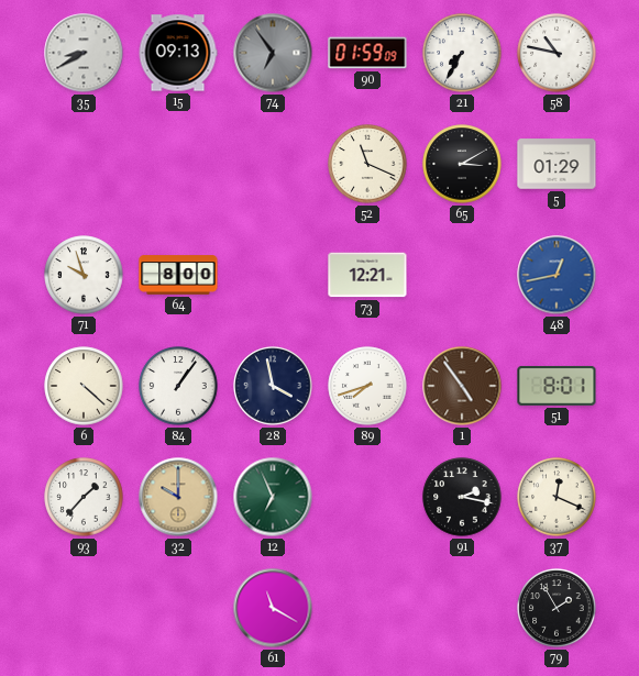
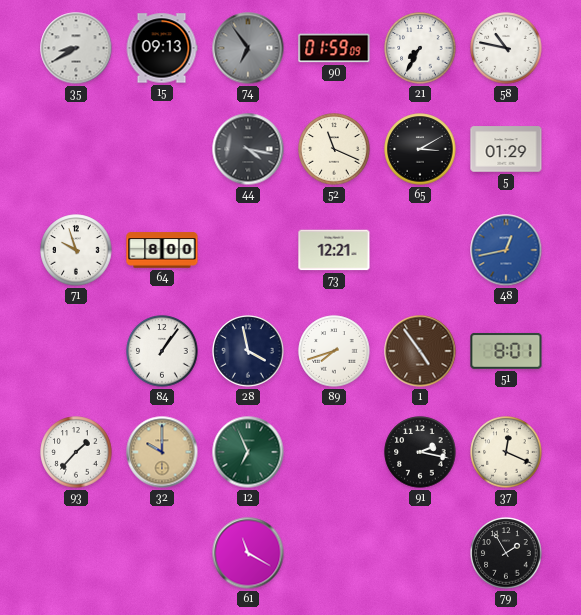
44: none -> 4:17 (248, 149)
6: 4:22 -> none (84, 386)
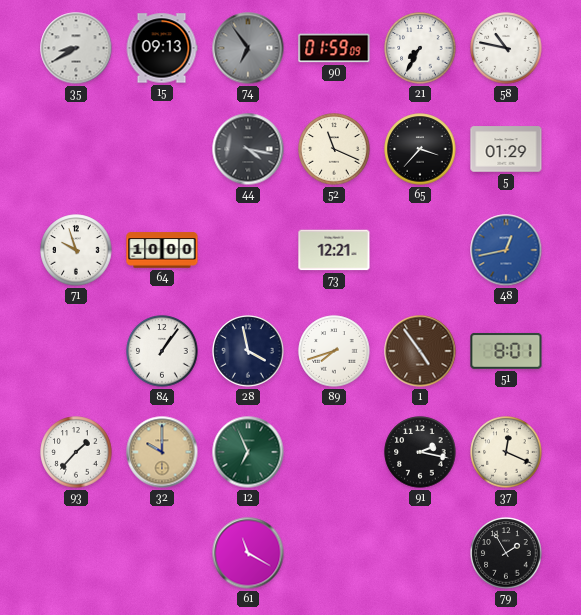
65: 3:10 -> 3:37 (420, 149)
64: 8:00 -> 10:00 (162, 250)
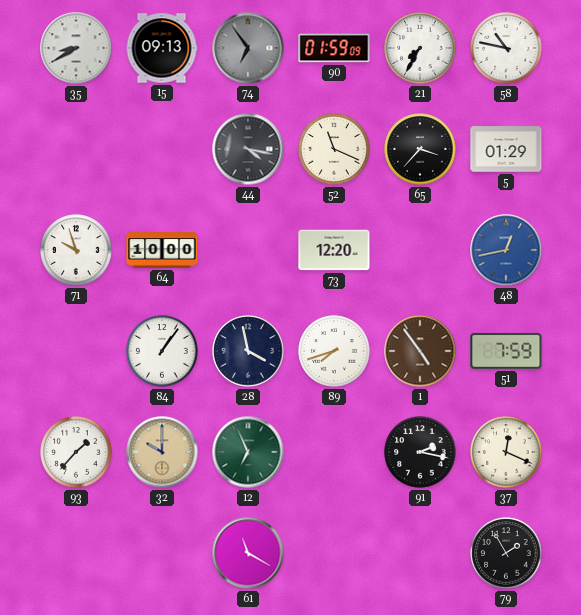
73: 12:21 -> 12:20 (334, 250)
51: 8:01 -> 7:59 (506, 351)
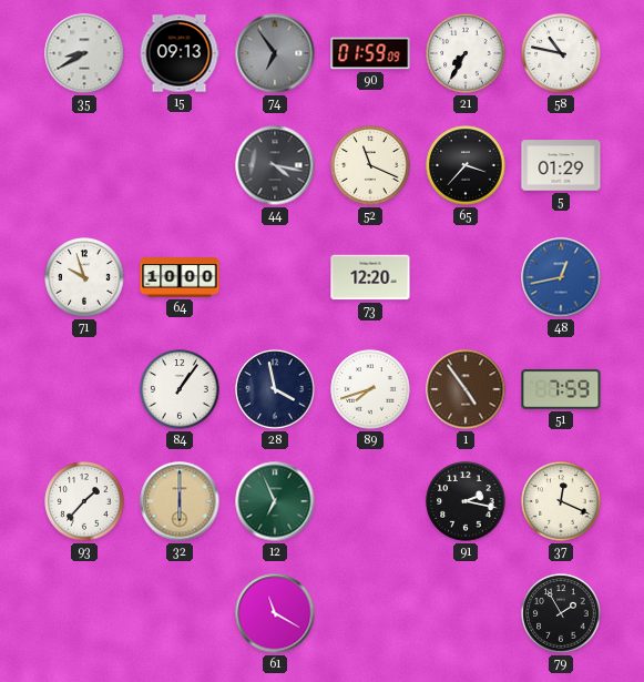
32: 10:00 -> 6:00 (180, 501)
